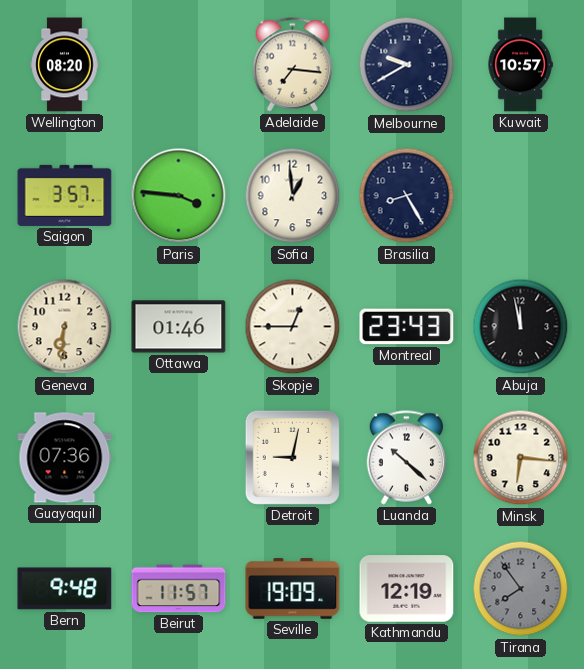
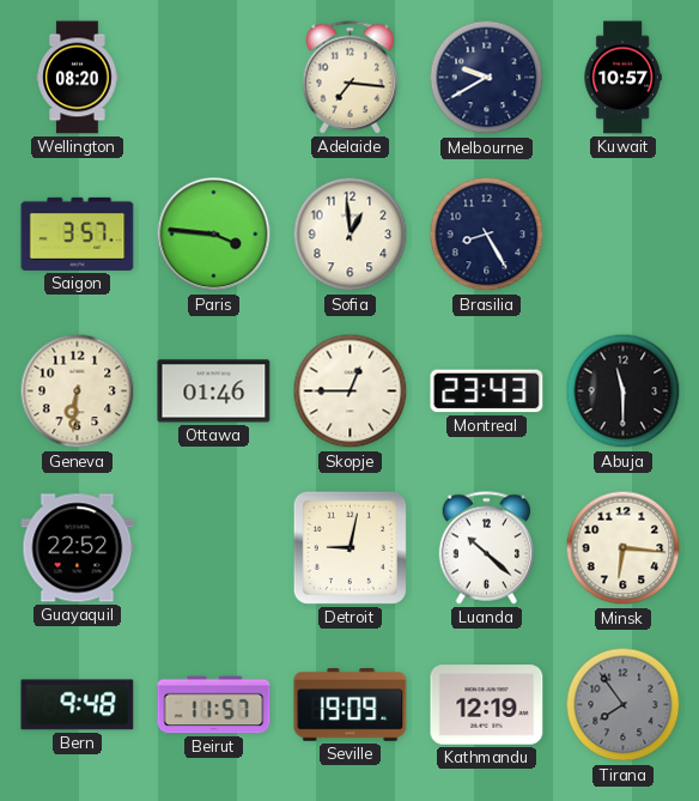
Abuja: 11:58 -> 11:30 (624, 392)
Guayaquil: 07:36 -> 22:52 (78, 548)
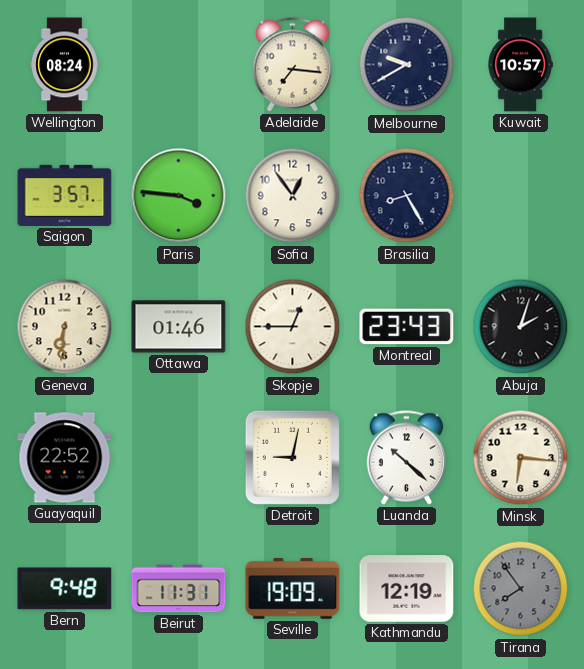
Wellington: 08:20 -> 08:24 (65, 65)
Sofia: 12:59 -> 12:54 (293, 196)
Abuja: 11:30 -> 2:03 (521, 327)
Beirut: 11:57 -> 11:31 (179, 589)
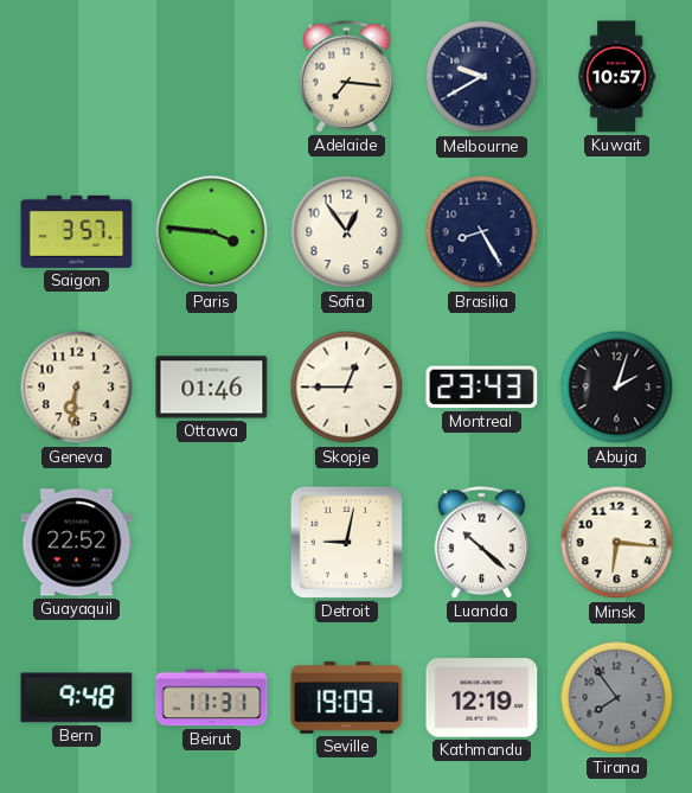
Wellington: 08:24 -> none (65, 65)
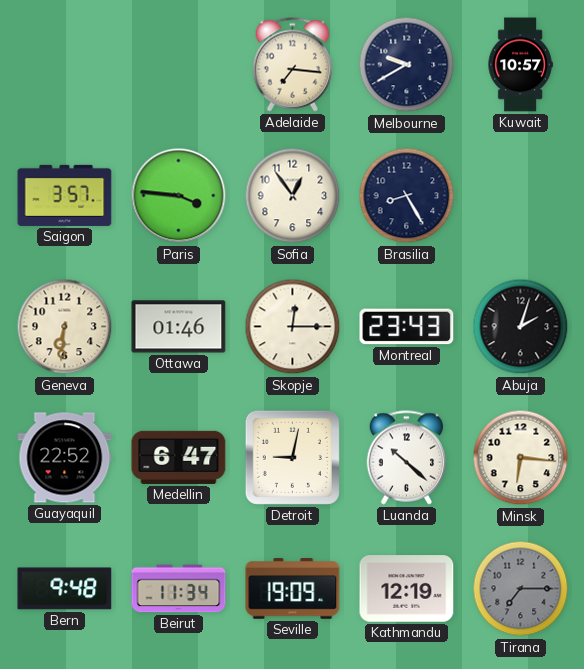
Skopje: 12:45 -> 12:15 (293, 327)
Medellin: none -> 6:47 (179, 457)
Beirut: 11:31 -> 11:34 (179, 589)
Tirana: 7:54 -> 7:15 (521, 589)
